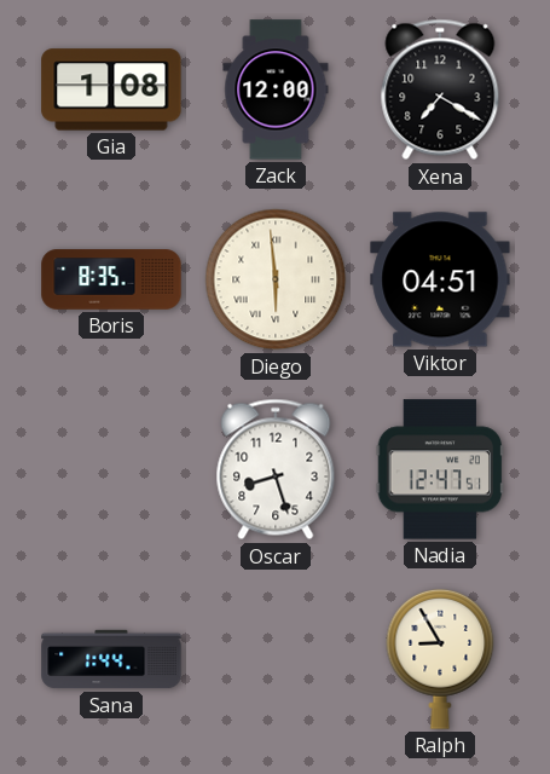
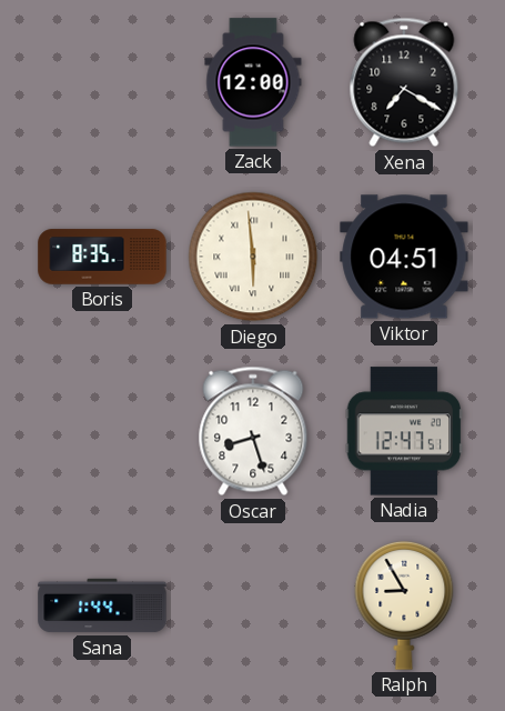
Gia: 1:08 -> none (111, 89)
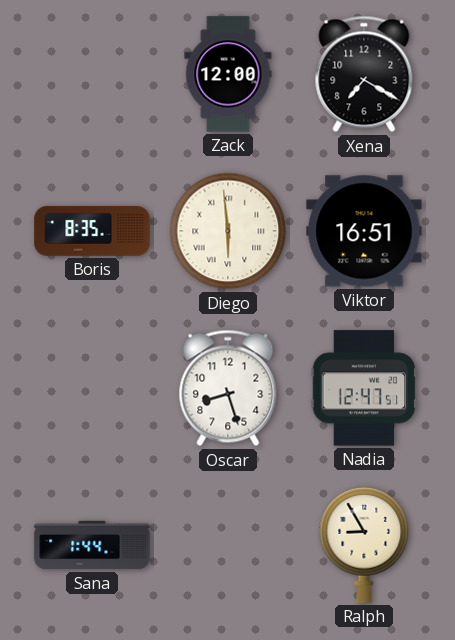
Viktor: 04:51 -> 16:51 (364, 231)
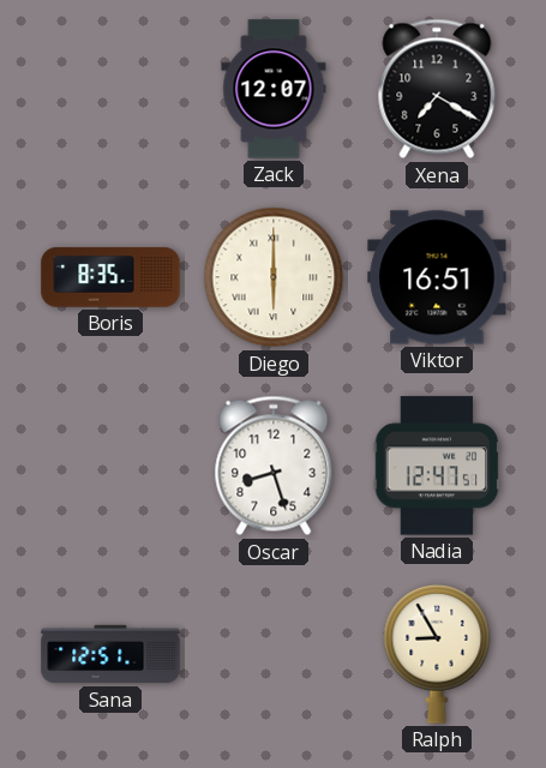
Zack: 12:00 -> 12:07 (274, 89)
Diego: 5:59 -> 6:00 (274, 277)
Sana: 1:44 -> 12:51 (110, 654)
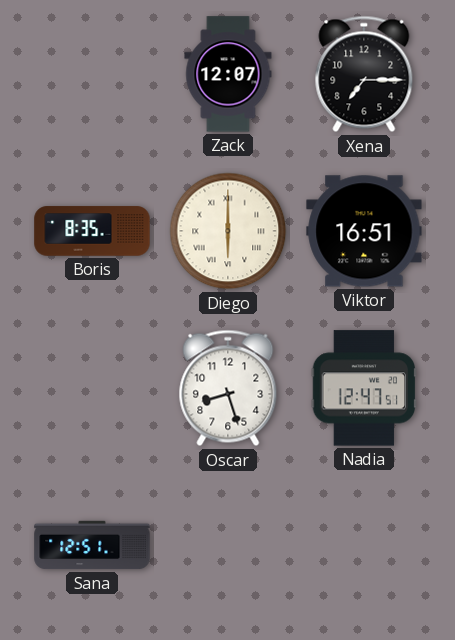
Xena: 7:20 -> 7:15 (364, 74)
Ralph: 8:55 -> none (437, 654)
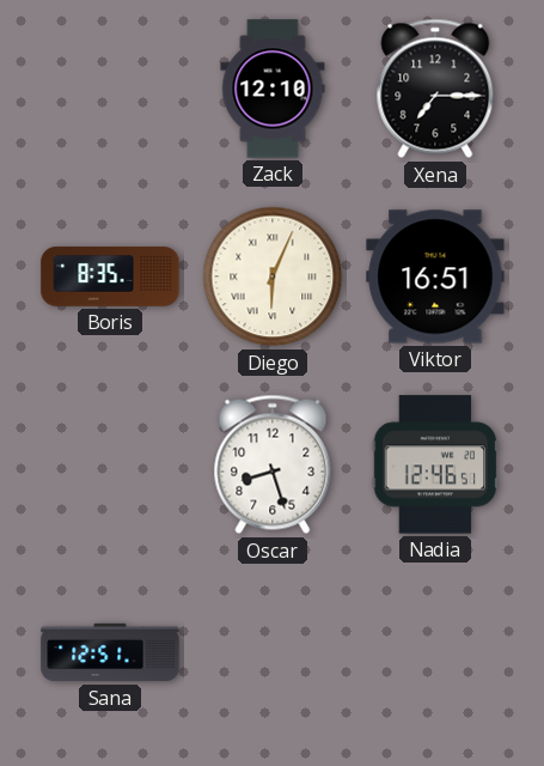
Zack: 12:07 -> 12:10 (273, 89)
Diego: 6:00 -> 6:04 (273, 276)
Nadia: 12:47 -> 12:46 (435, 464)
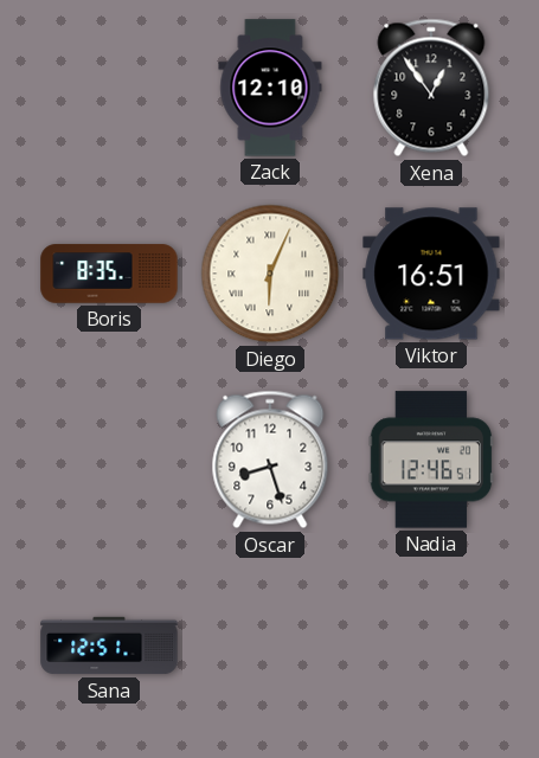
Xena: 7:15 -> 12:54 (431, 88)
